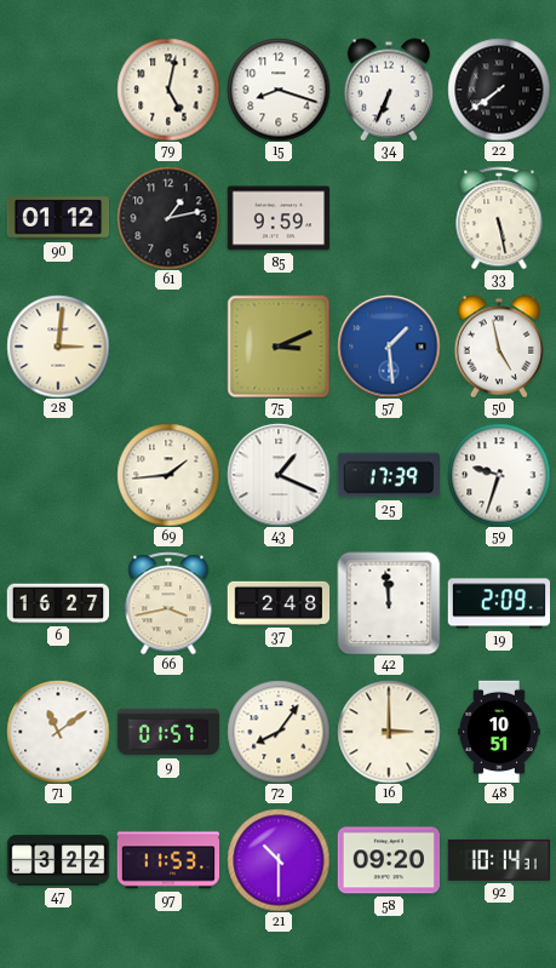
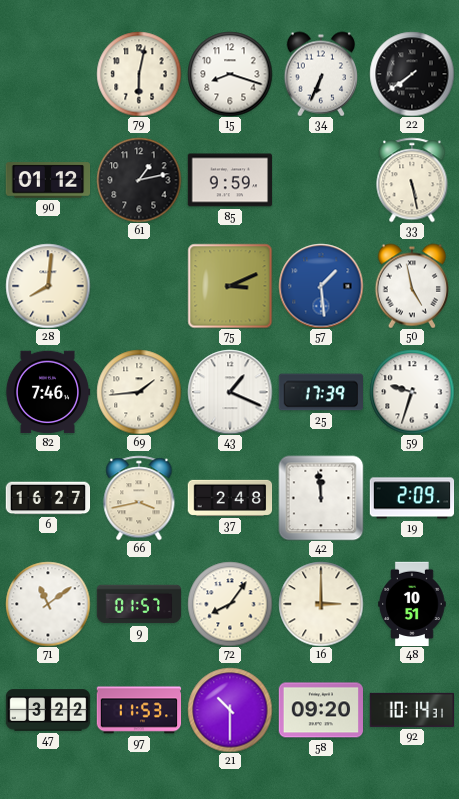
79: 5:02 -> 6:02 (139, 74)
28: 3:01 -> 8:01 (48, 286)
82: none -> 7:46 (48, 392)
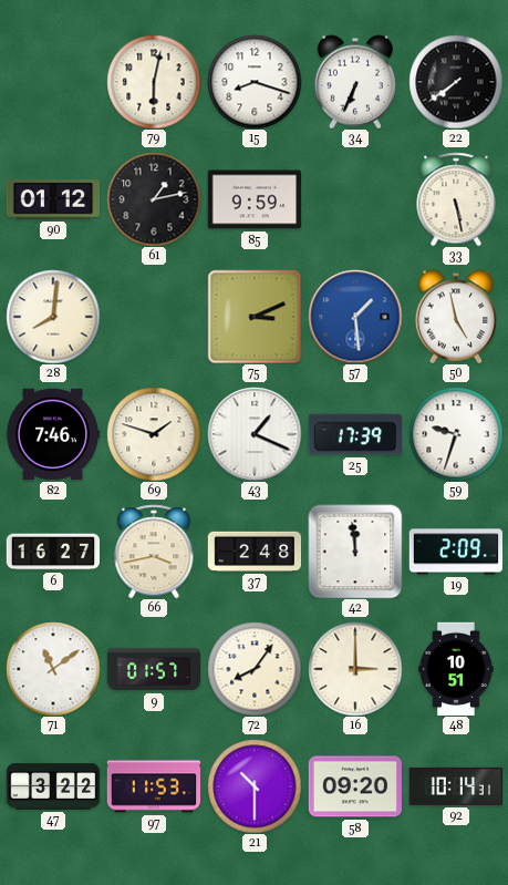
69: 1:44 -> 1:48 (154, 434)
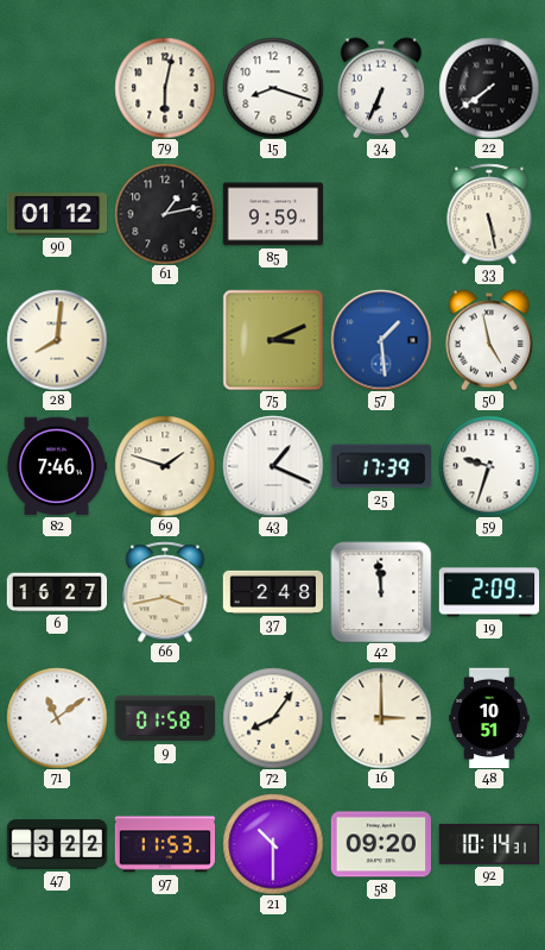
9: 01:57 -> 01:58 (165, 718)
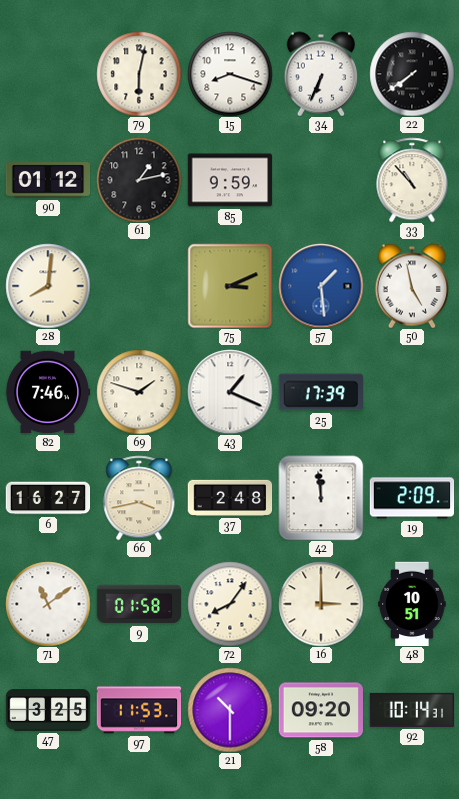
33: 5:28 -> 10:53 (412, 180)
59: 9:33 -> none (489, 466)
47: 3:22 -> 3:25 (48, 710)
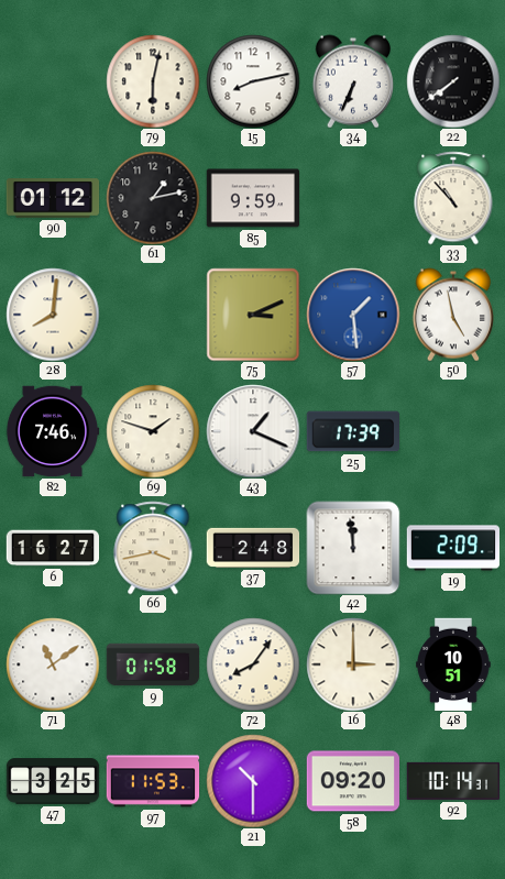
15: 8:18 -> 8:13 (253, 81)
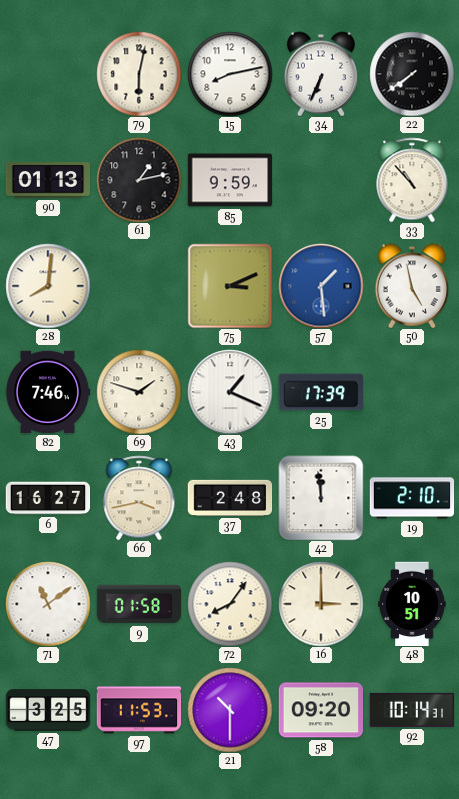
90: 01:12 -> 01:13 (48, 180)
19: 2:09 -> 2:10 (412, 498)
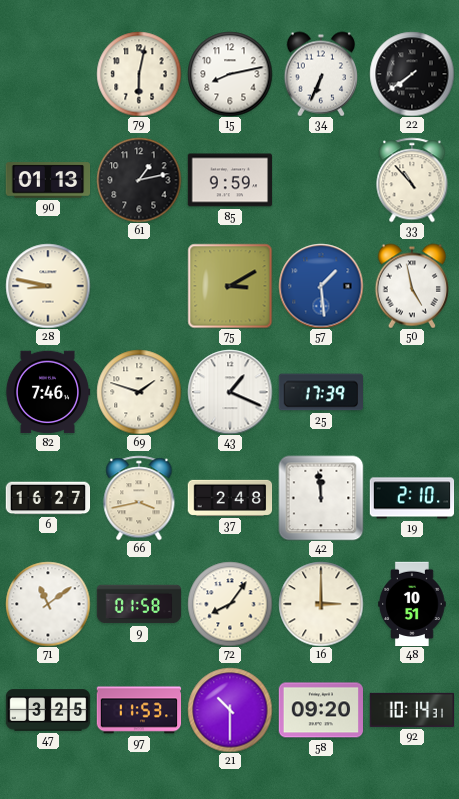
28: 8:01 -> 8:47 (48, 286)
75: 3:11 -> 3:10 (230, 286)
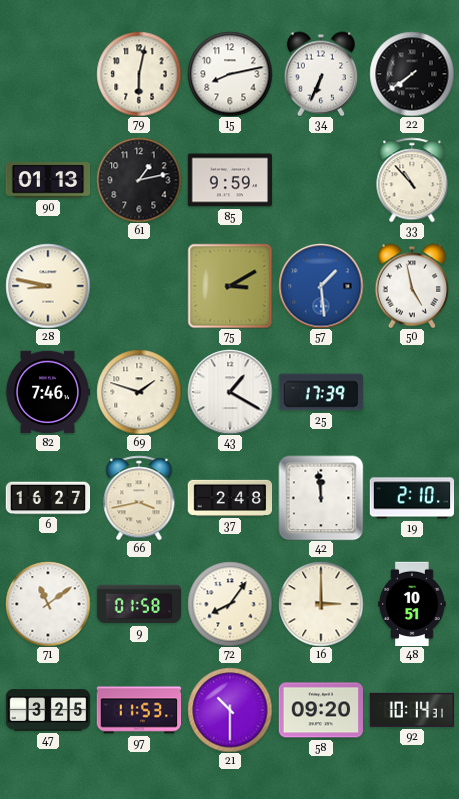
43: 1:19 -> 1:20 (230, 392)
